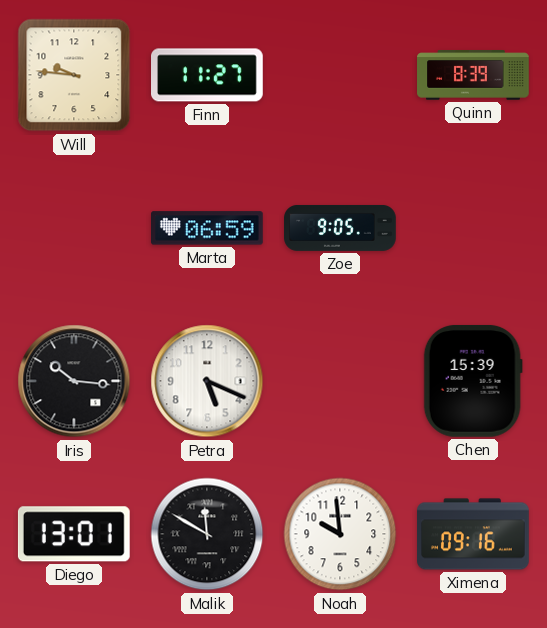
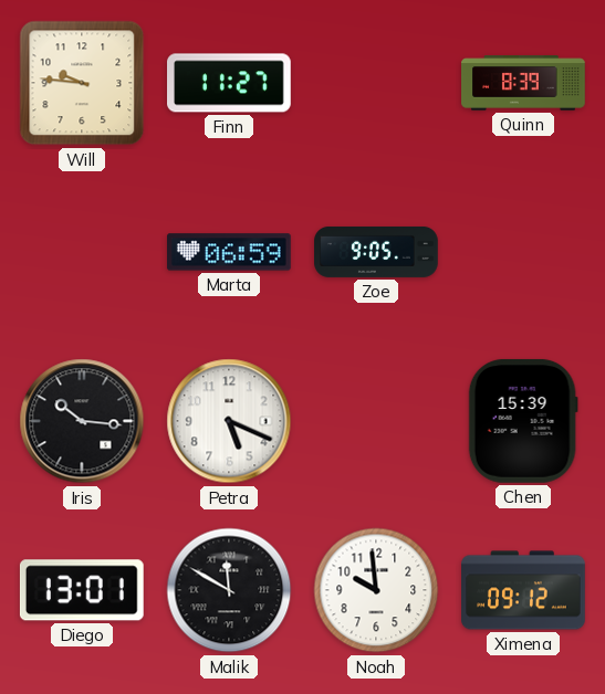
Ximena: 09:16 -> 09:12 (523, 590)
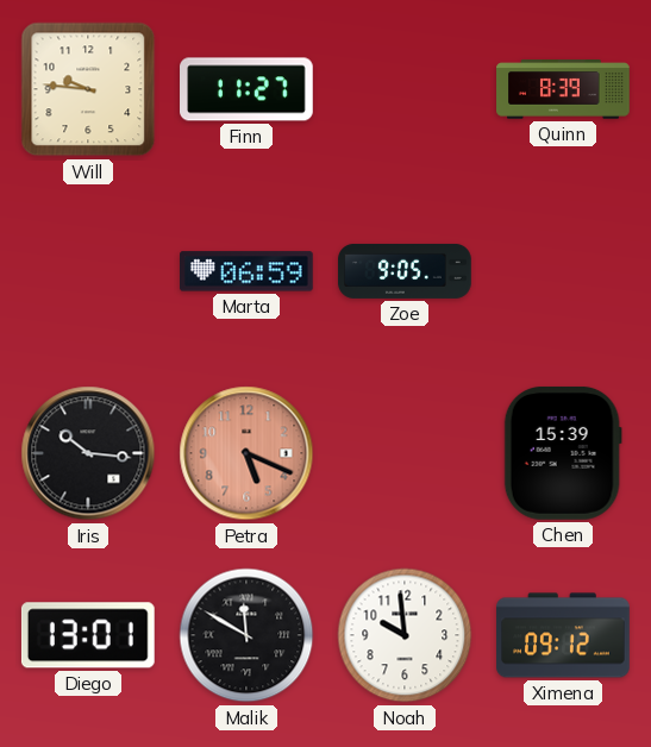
Petra dial: white -> salmon (246, 453)
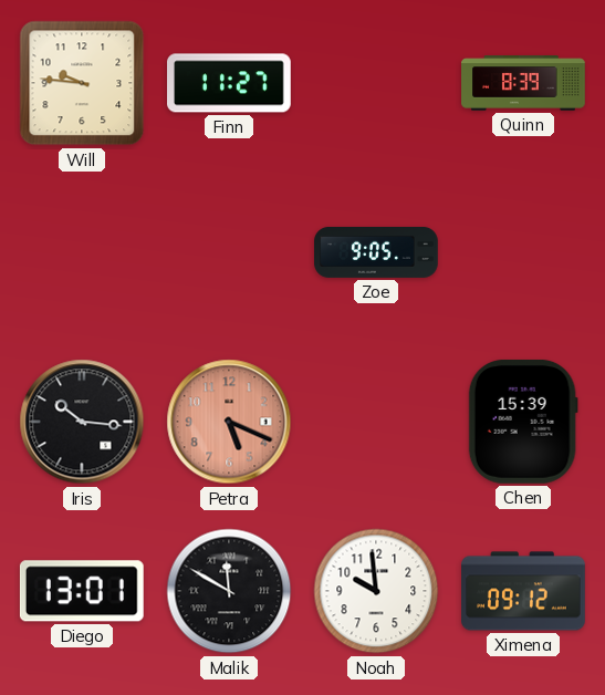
Marta: 06:59 -> none (248, 271)
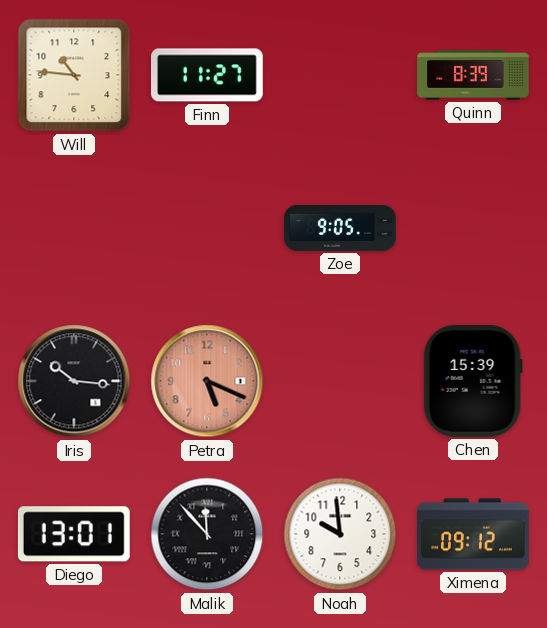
Will: 9:46 -> 10:46 (74, 75)
Malik: 11:50 -> 11:53 (207, 534)
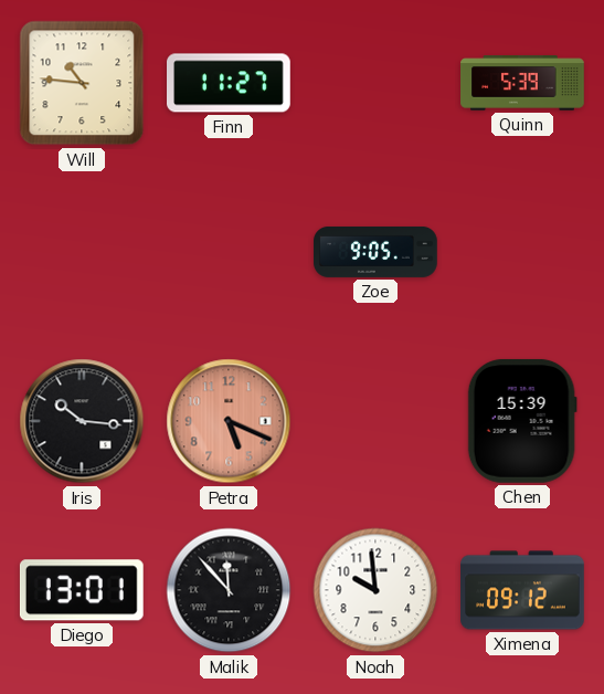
Quinn: 8:39 -> 5:39 (522, 83)
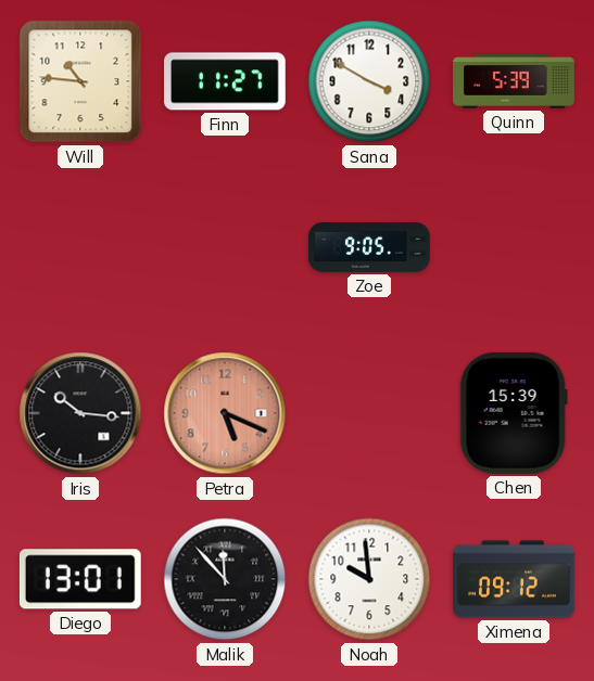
Sana: none -> 3:50 (369, 81)
